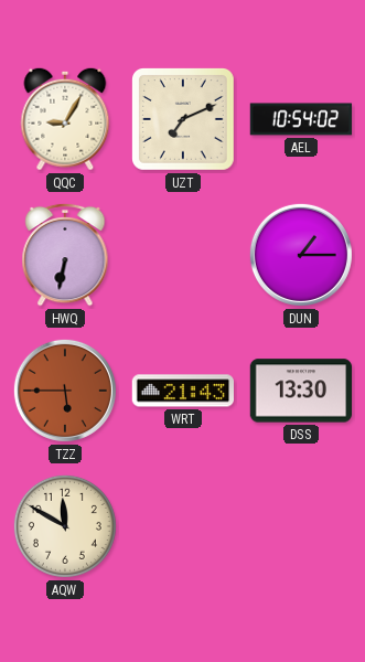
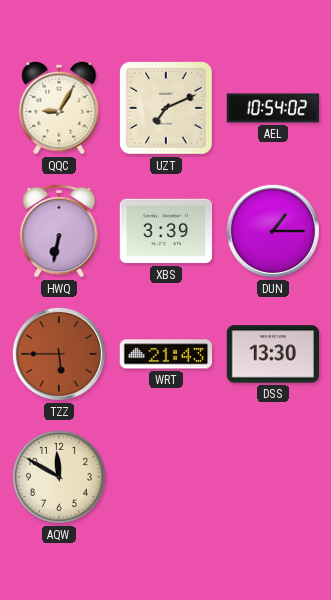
XBS: none -> 3:39 (166, 231)
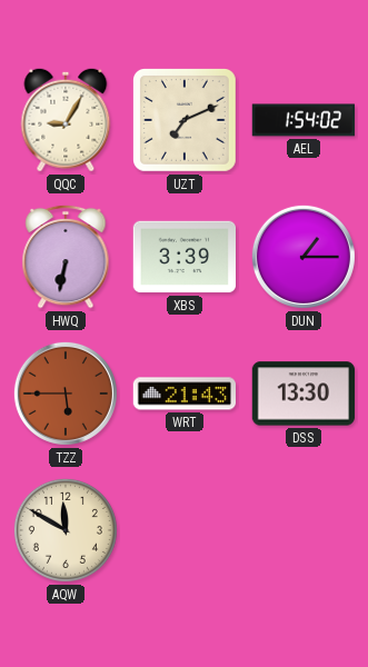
AEL: 10:54 -> 1:54 (304, 120)
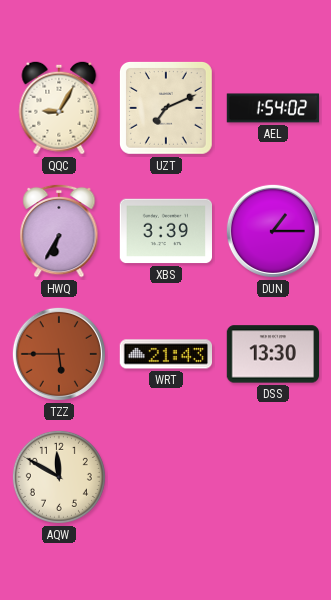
HWQ: 6:32 -> 6:35 (59, 231)
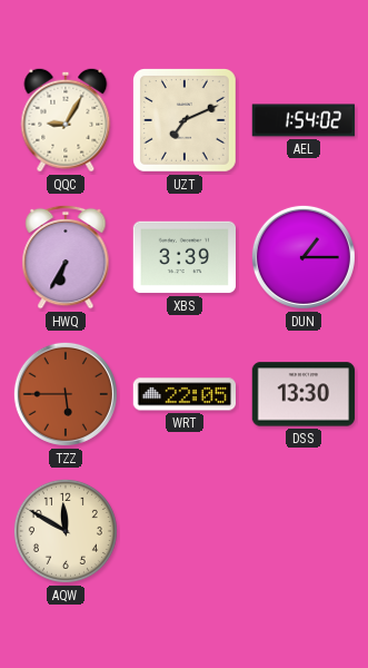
WRT: 21:43 -> 22:05 (183, 394)
